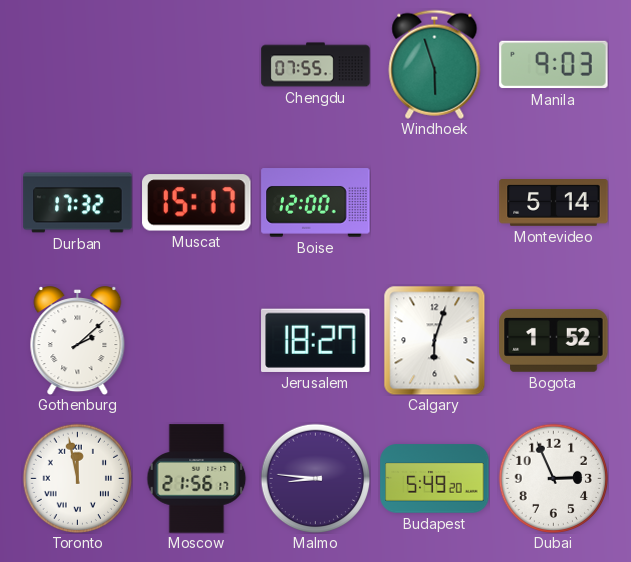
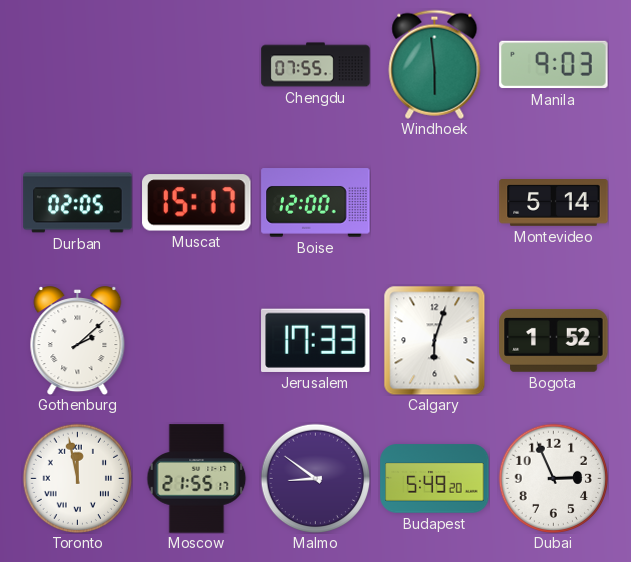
Windhoek: 5:57 -> 5:59 (435, 64)
Durban: 17:32 -> 02:05 (78, 203)
Jerusalem: 18:27 -> 17:33 (316, 340)
Moscow: 21:56 -> 21:55 (197, 479)
Malmo: 8:46 -> 8:51 (315, 478)
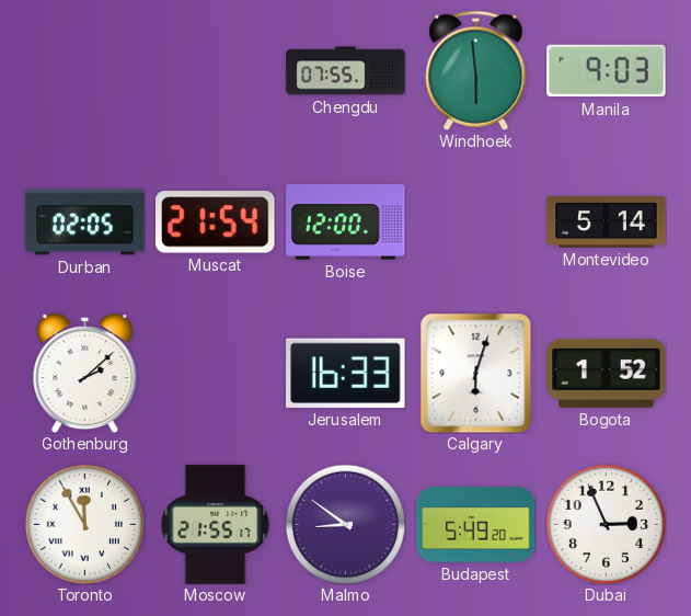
Muscat: 15:17 -> 21:54 (216, 223)
Jerusalem: 17:33 -> 16:33 (346, 373)
Toronto: 11:58 -> 11:55 (84, 524)
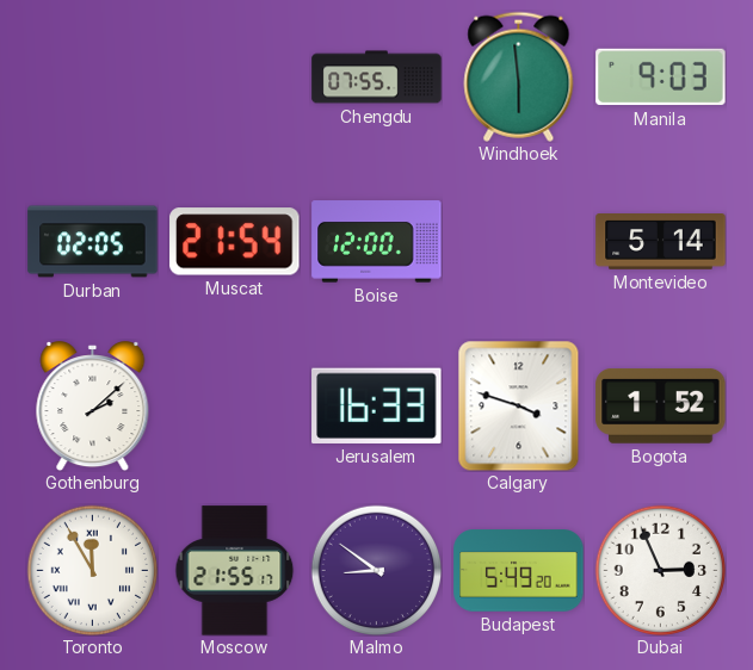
Calgary: 6:03 -> 3:48 (519, 405)
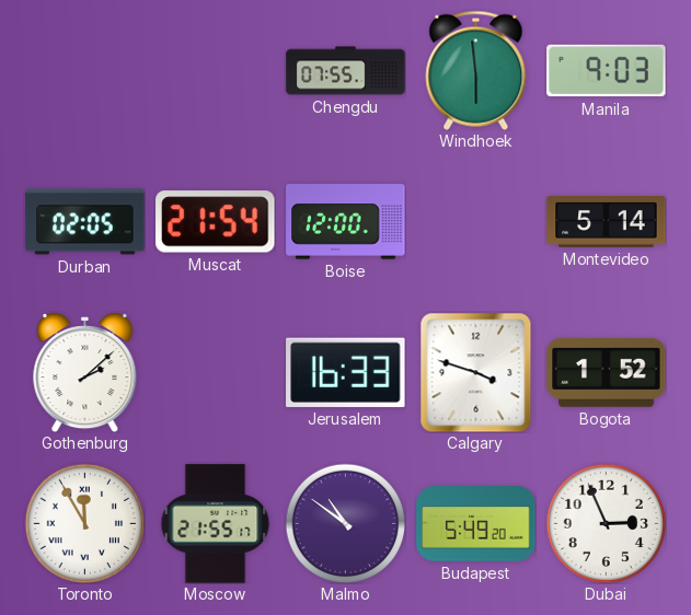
Malmo: 8:51 -> 10:51 (345, 523)
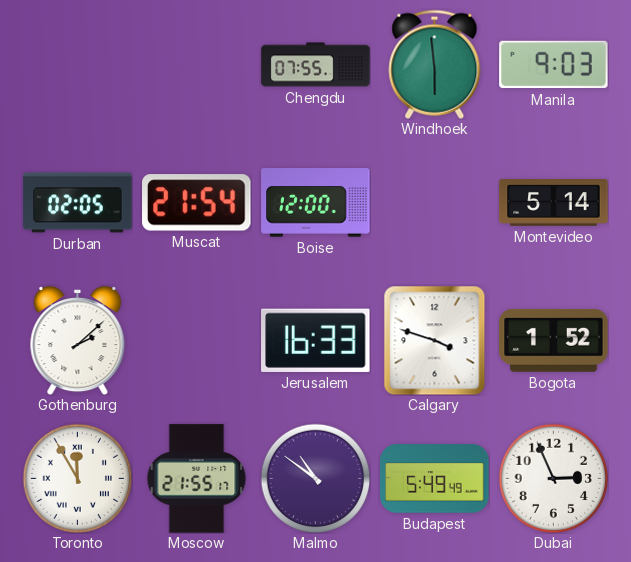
Budapest: 5:49:20 -> 5:49:49 (435, 479)
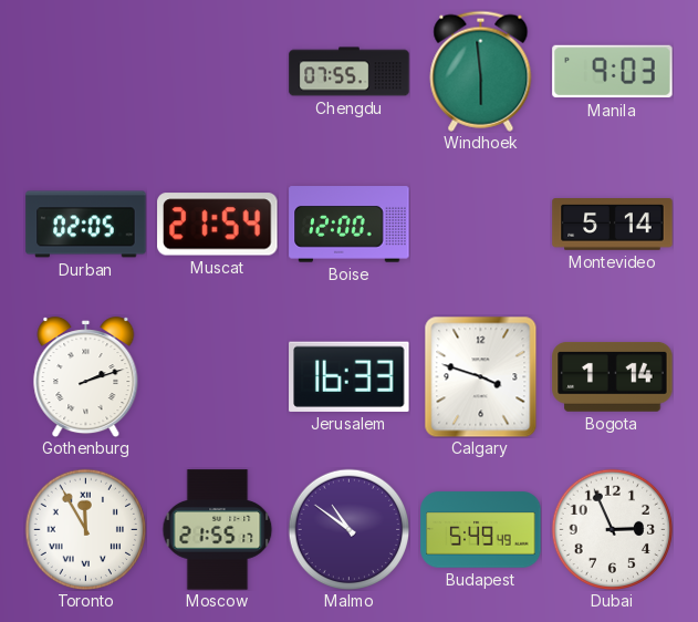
Gothenburg: 2:08 -> 2:12 (86, 377)
Bogota: 1:52 -> 1:14 (613, 377)
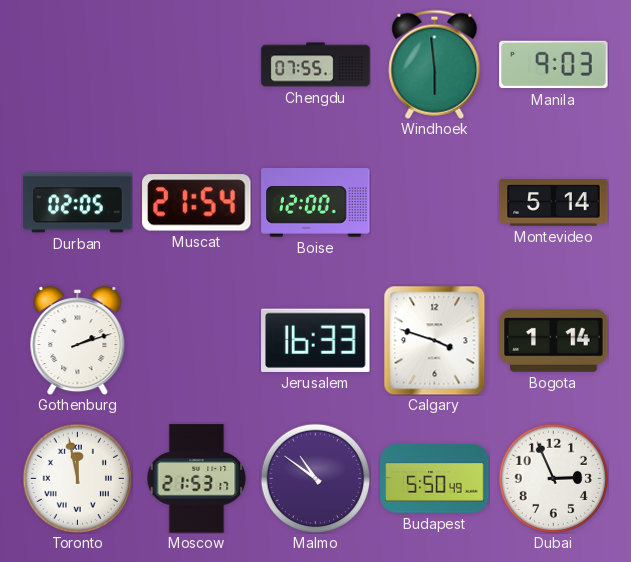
Toronto: 11:55 -> 11:58 (77, 478)
Moscow: 21:55 -> 21:53 (197, 479)
Budapest: 5:49 -> 5:50 (435, 479)
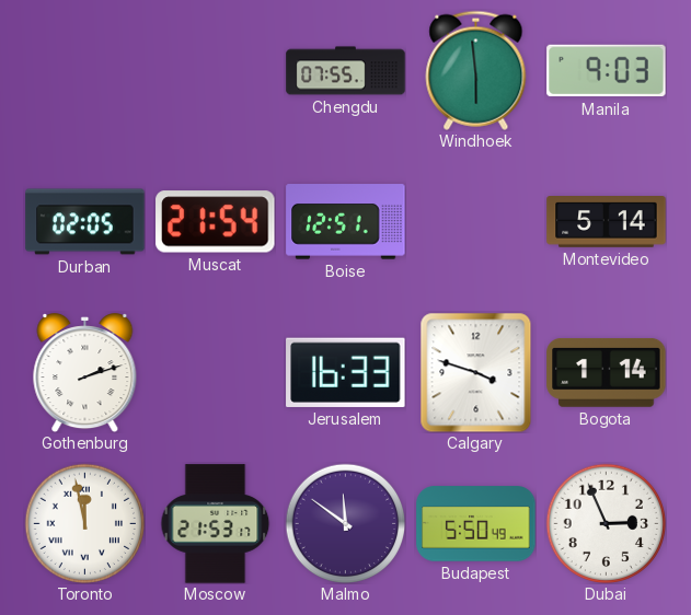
Boise: 12:00 -> 12:51 (346, 222)
Malmo: 10:51 -> 11:51 (345, 523)
